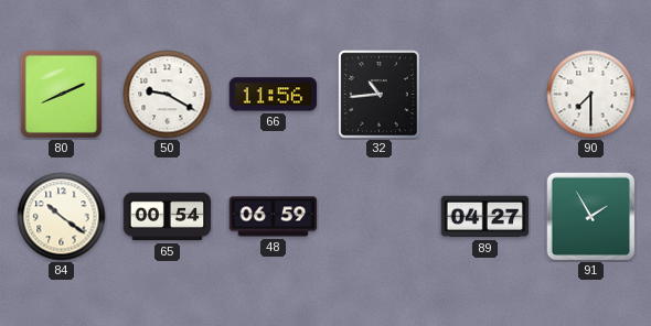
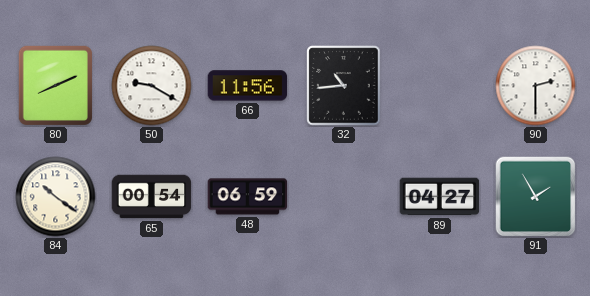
90: 7:30 -> 2:30 (536, 86)
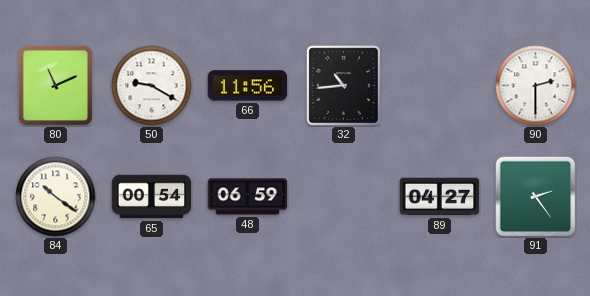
80: 8:11 -> 11:11 (55, 85)
91: 1:55 -> 2:24 (536, 197)
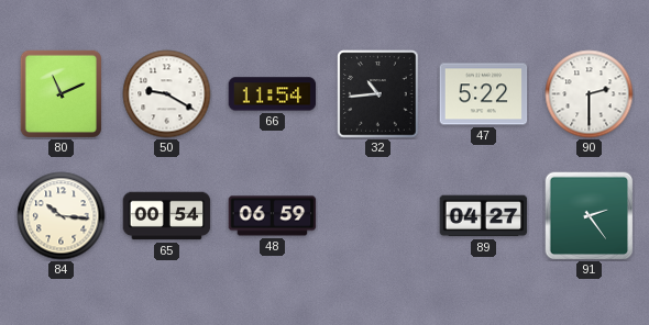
66: 11:56 -> 11:54 (273, 94)
47: none -> 5:22 (484, 94)
84: 10:21 -> 10:16 (62, 216)
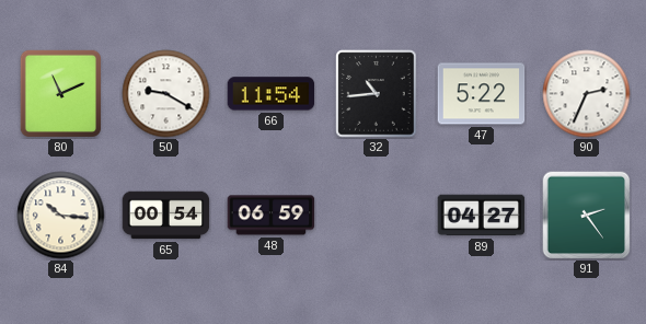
90: 2:30 -> 2:34 (587, 94)
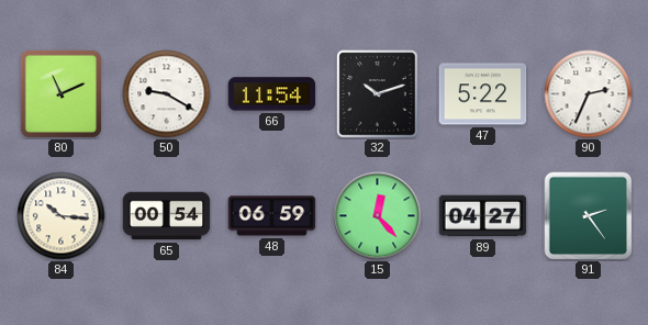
32: 10:44 -> 10:12 (378, 94)
15: none -> 12:23 (378, 216)
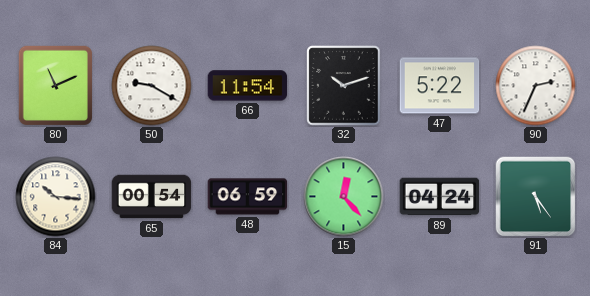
89: 04:27 -> 04:24 (440, 197)
91: 2:24 -> 5:24 (536, 197)
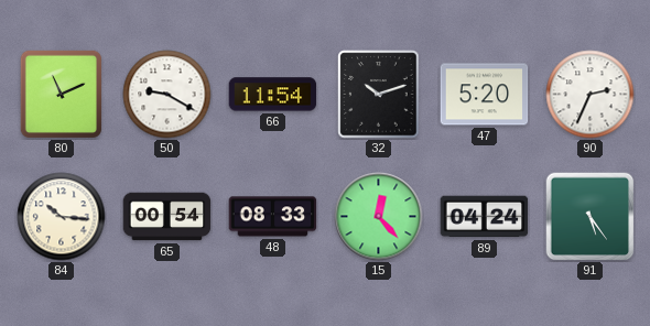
47: 5:22 -> 5:20 (485, 95)
48: 06:59 -> 08:33 (273, 217)
